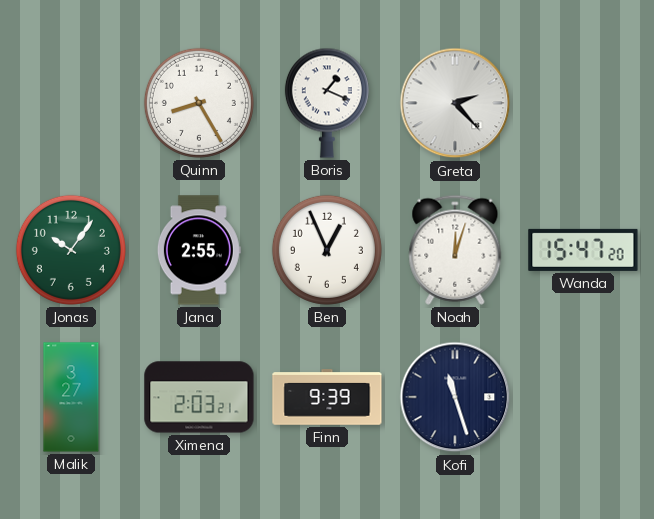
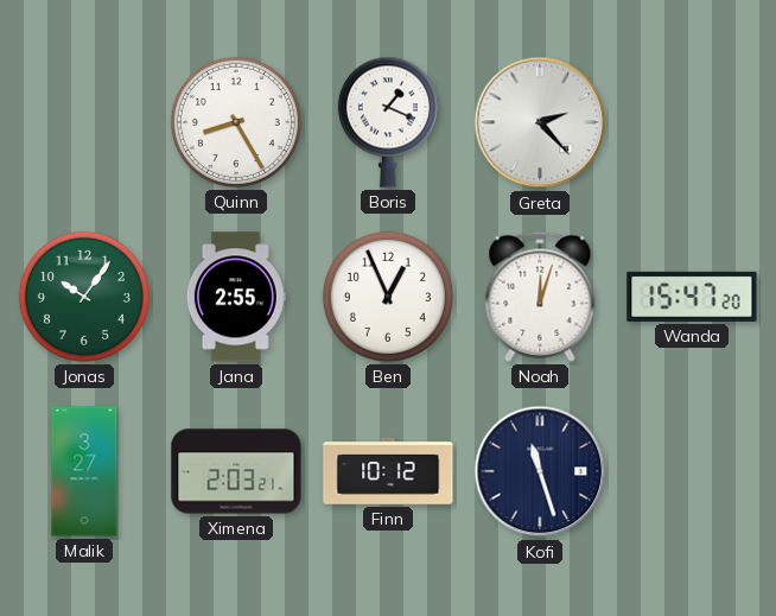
Finn: 9:39 -> 10:12 (388, 471)
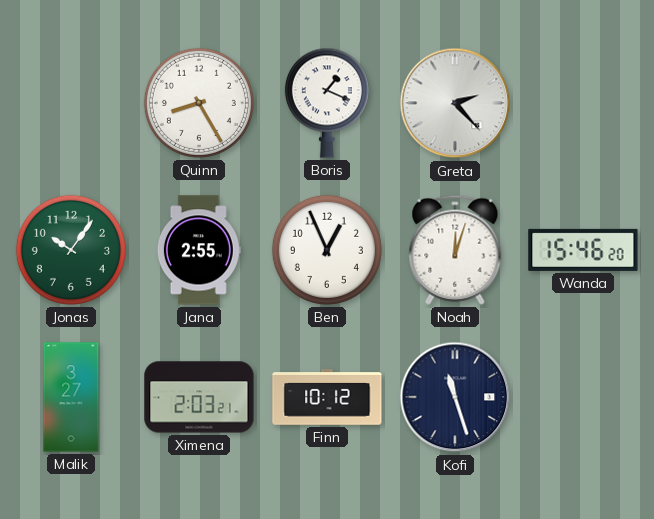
Wanda: 15:47 -> 15:46 (583, 250)
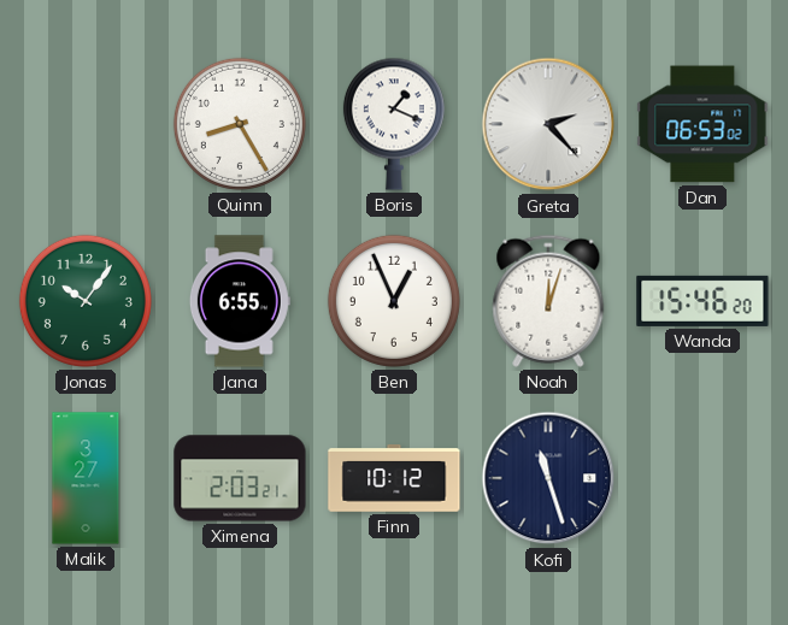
Dan: none -> 06:53 (702, 124)
Jana: 2:55 -> 6:55 (240, 301)
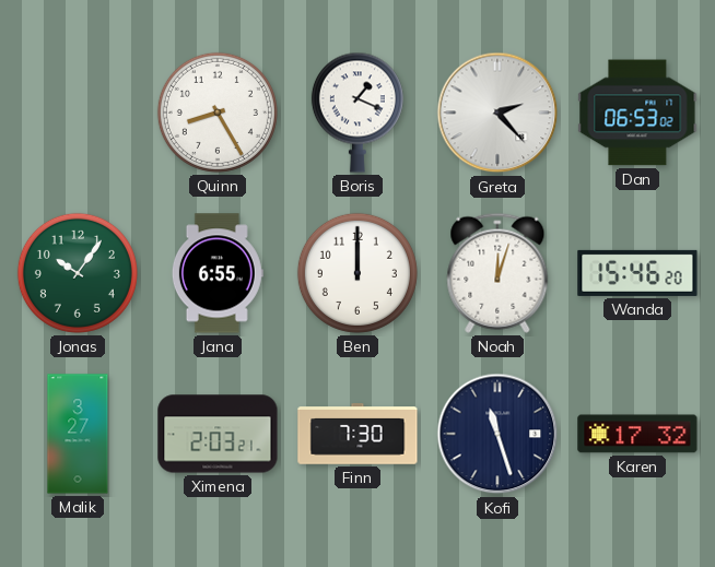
Ben: 12:56 -> 12:00 (357, 273)
Finn: 10:12 -> 7:30 (357, 434)
Karen: none -> 17:32 (637, 434)
